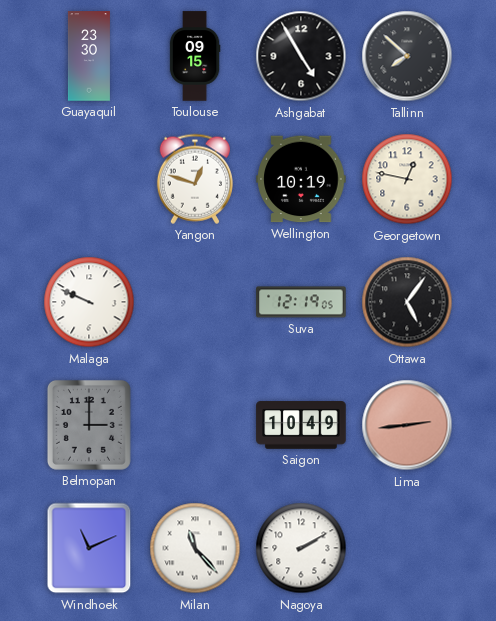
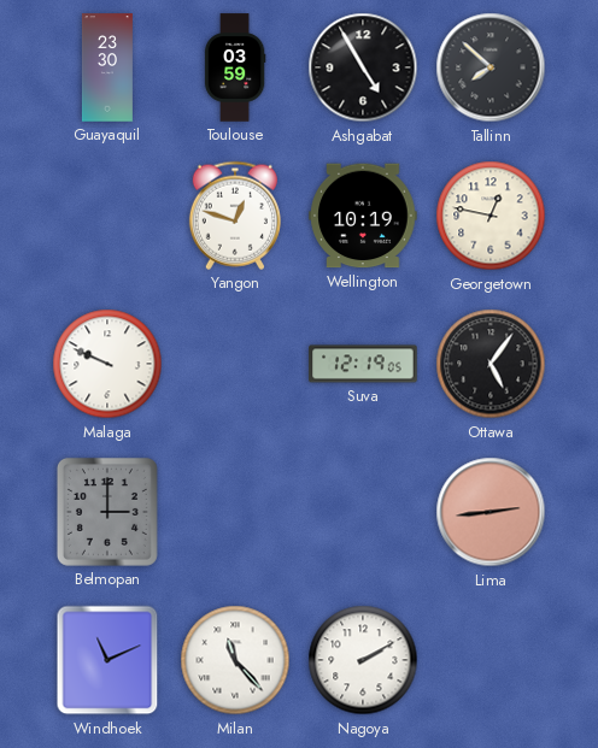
Toulouse: 09:15 -> 03:59 (235, 67)
Saigon: 10:49 -> none (301, 425)
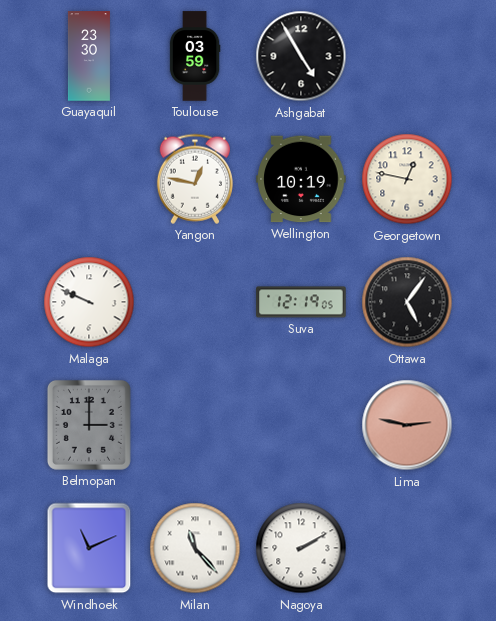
Tallinn: 7:52 -> none (491, 67)
Yangon: 12:48 -> 12:47 (195, 179)
Lima: 2:44 -> 2:47 (407, 425)
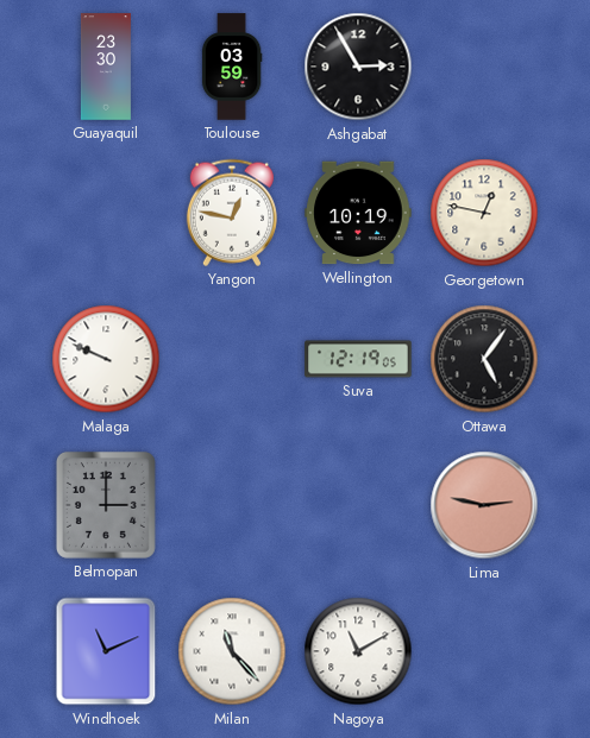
Ashgabat: 4:55 -> 2:55 (358, 67)
Nagoya: 2:10 -> 11:10 (358, 651)
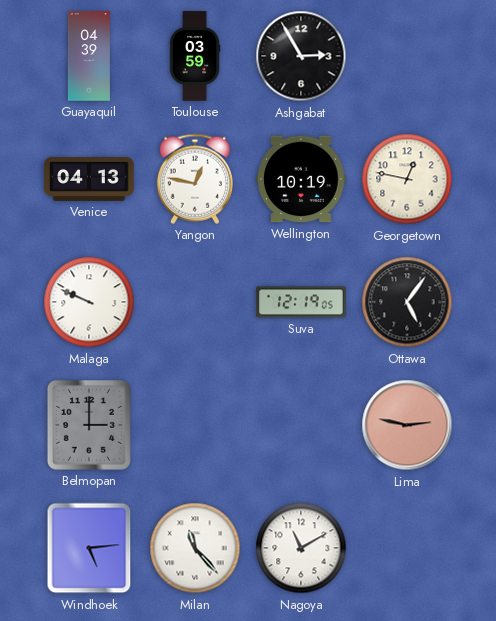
Guayaquil: 23:30 -> 04:39 (89, 56)
Venice: none -> 04:13 (89, 179)
Windhoek: 11:11 -> 5:14 (89, 548)
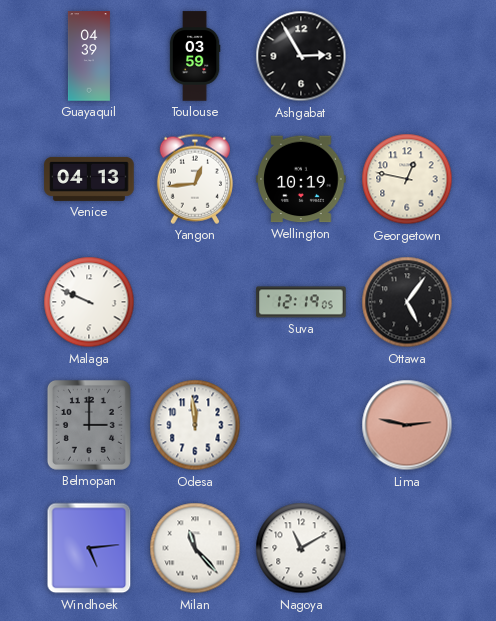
Yangon: 12:47 -> 12:44 (195, 179)
Odesa: none -> 11:59 (195, 425)
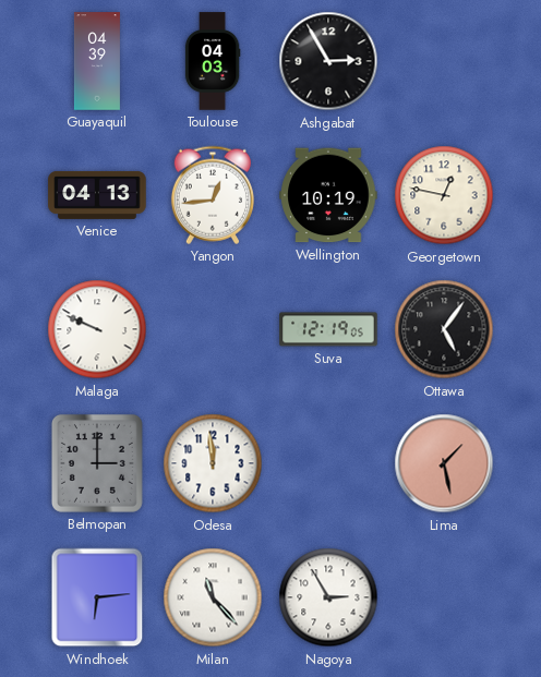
Toulouse: 03:59 -> 04:03 (213, 61)
Lima: 2:47 -> 1:28 (444, 463)
Windhoek: 5:14 -> 6:14 (97, 597)
Nagoya: 11:10 -> 2:55 (328, 597)
